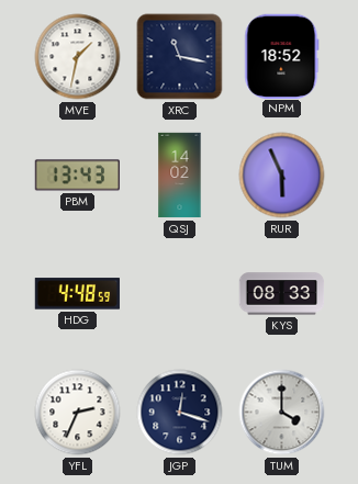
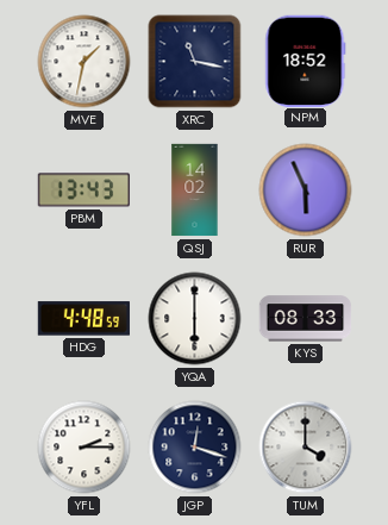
YQA: none -> 6:00 (195, 319)
YFL: 2:34 -> 2:15 (85, 448)
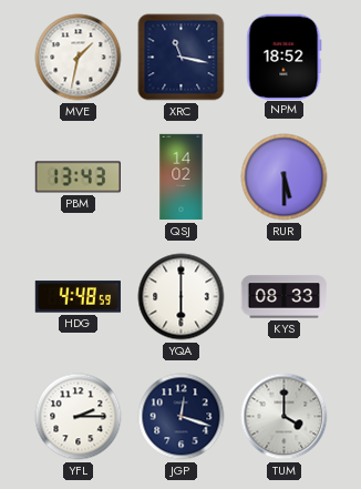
RUR: 5:56 -> 5:30 (285, 177)
